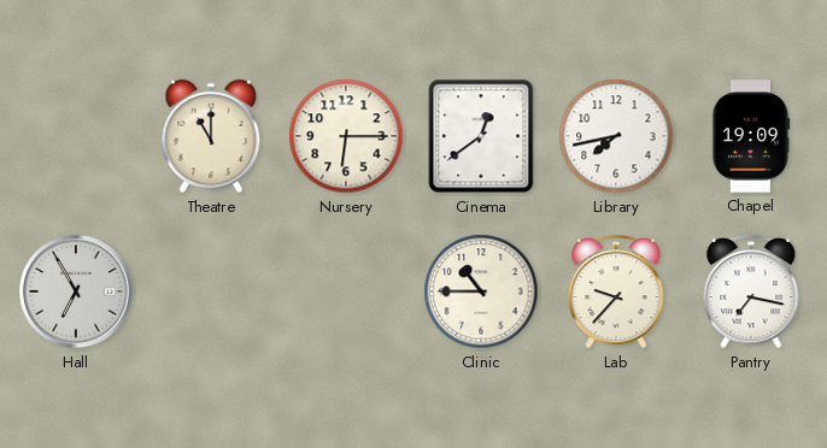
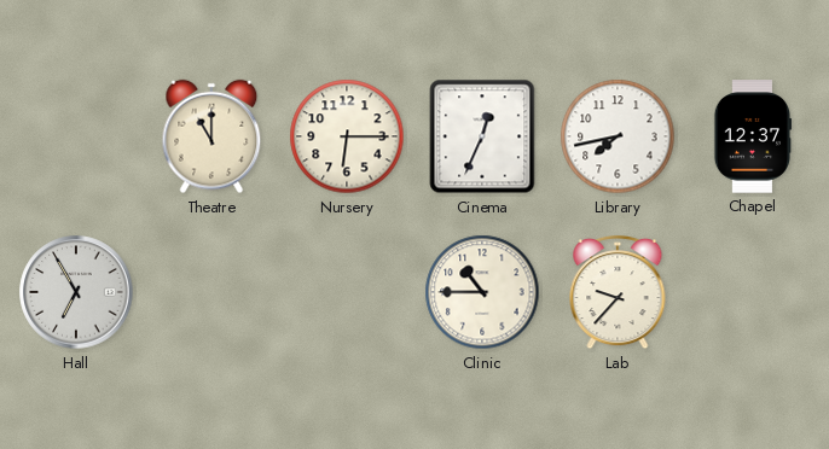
Cinema: 12:39 -> 12:34 (482, 136)
Chapel: 19:09 -> 12:37 (753, 136)
Pantry: 7:17 -> none (751, 291)
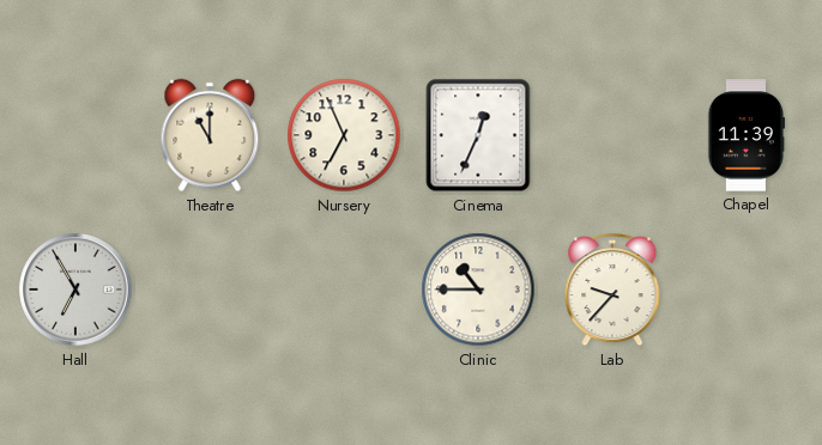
Nursery: 6:15 -> 6:56 (344, 135)
Library: 7:43 -> none (618, 136)
Chapel: 12:37 -> 11:39 (747, 135)
